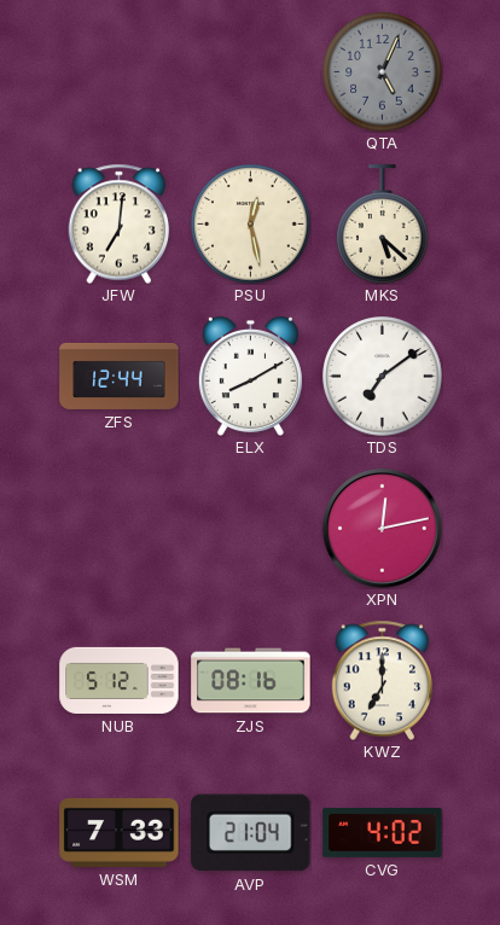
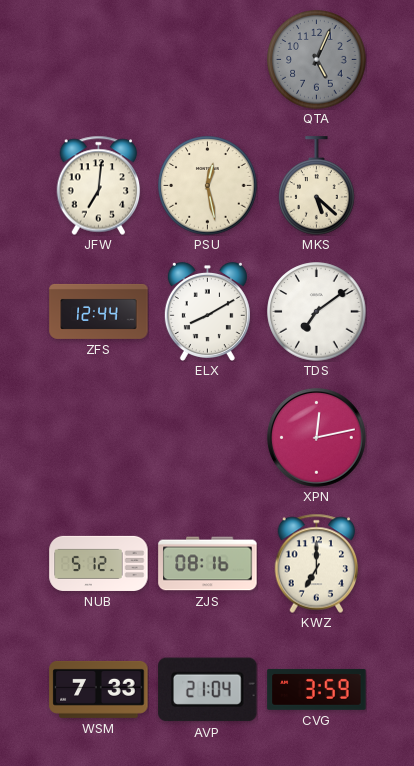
CVG: 4:02 -> 3:59 (317, 690)
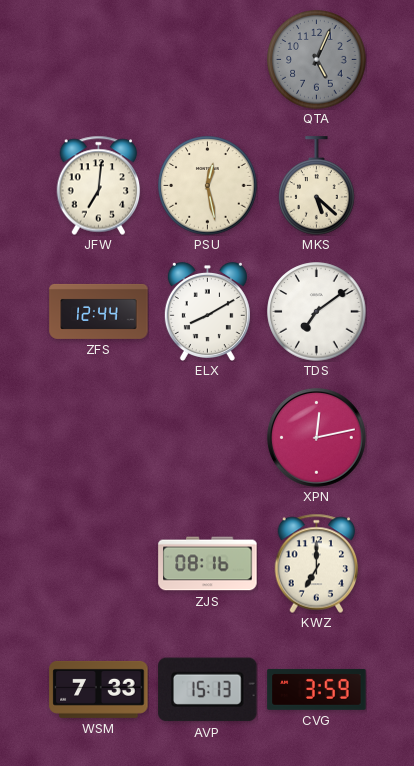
NUB: 5:12 -> none (99, 563)
AVP: 21:04 -> 15:13 (208, 690)
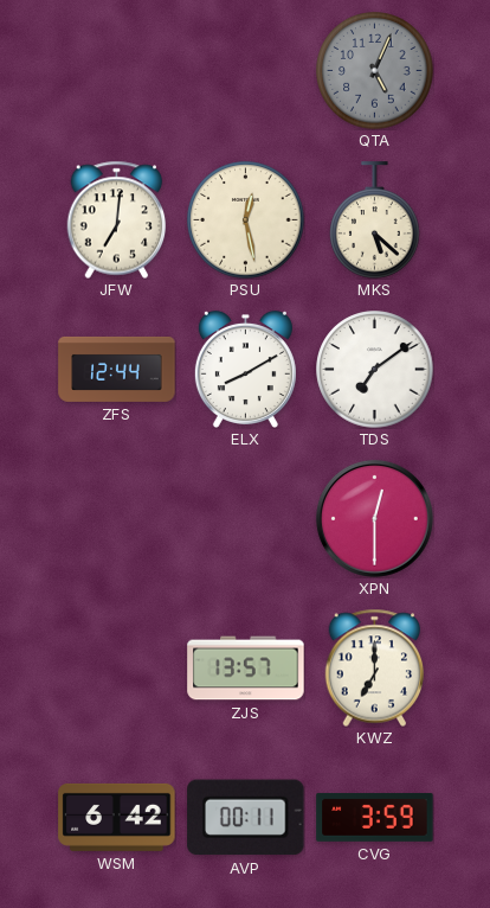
XPN: 12:13 -> 12:30 (374, 518)
ZJS: 08:16 -> 13:57 (246, 669)
WSM: 7:33 -> 6:42 (117, 817)
AVP: 15:13 -> 00:11 (246, 818)
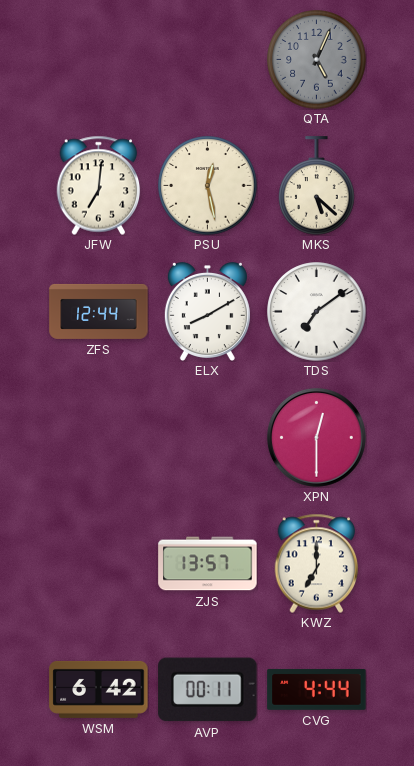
CVG: 3:59 -> 4:44 (317, 690)
